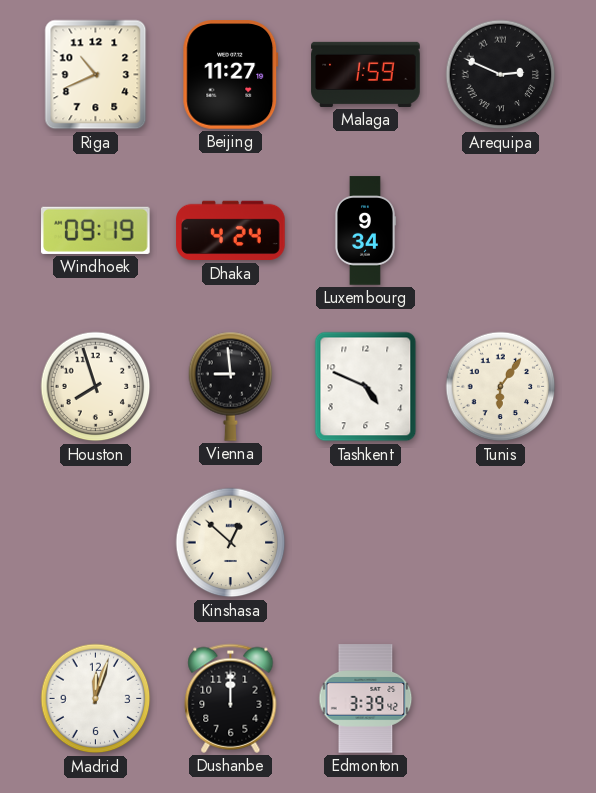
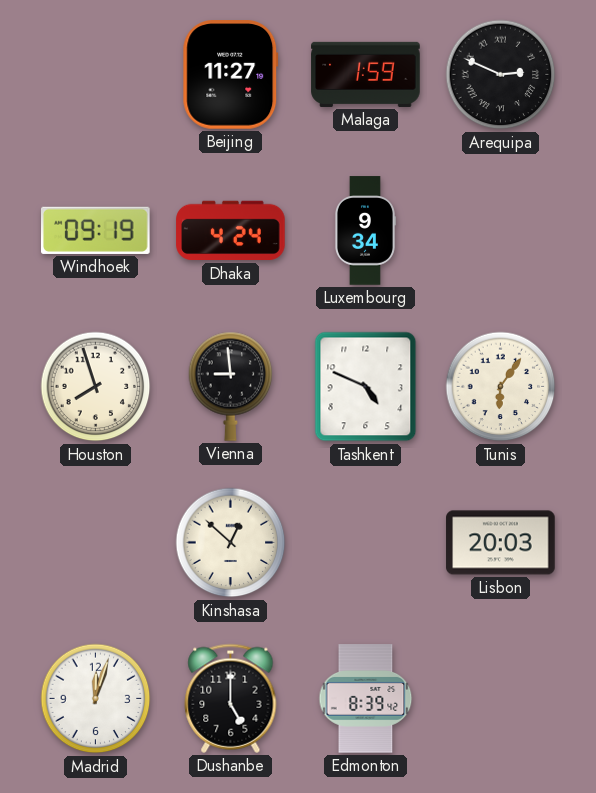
Riga: 10:41 -> none (96, 75)
Lisbon: none -> 20:03 (501, 543)
Dushanbe: 12:00 -> 5:00 (231, 698)
Edmonton: 3:39 -> 8:39 (366, 699)
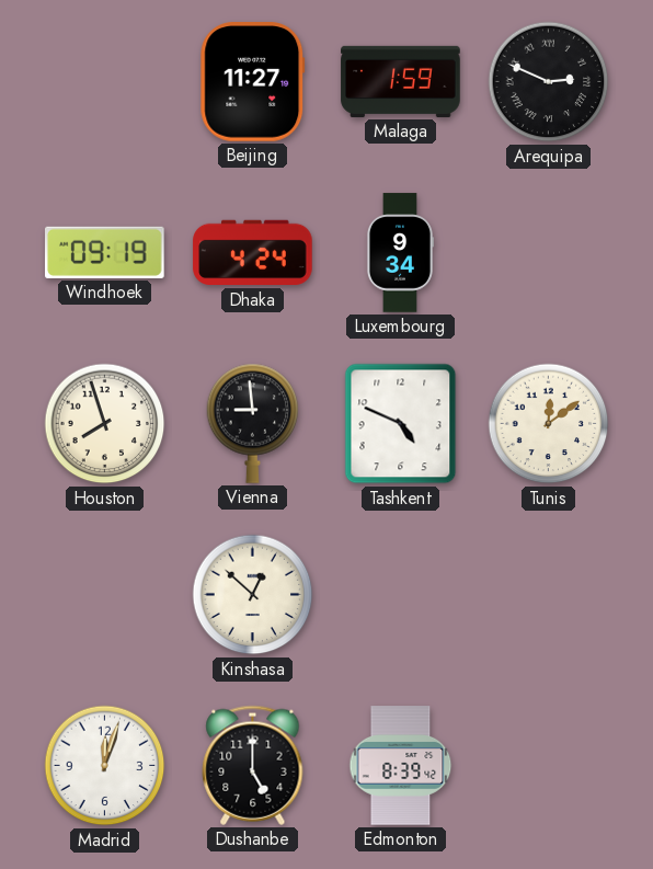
Tunis: 6:06 -> 12:09 (549, 424)
Lisbon: 20:03 -> none (501, 543)
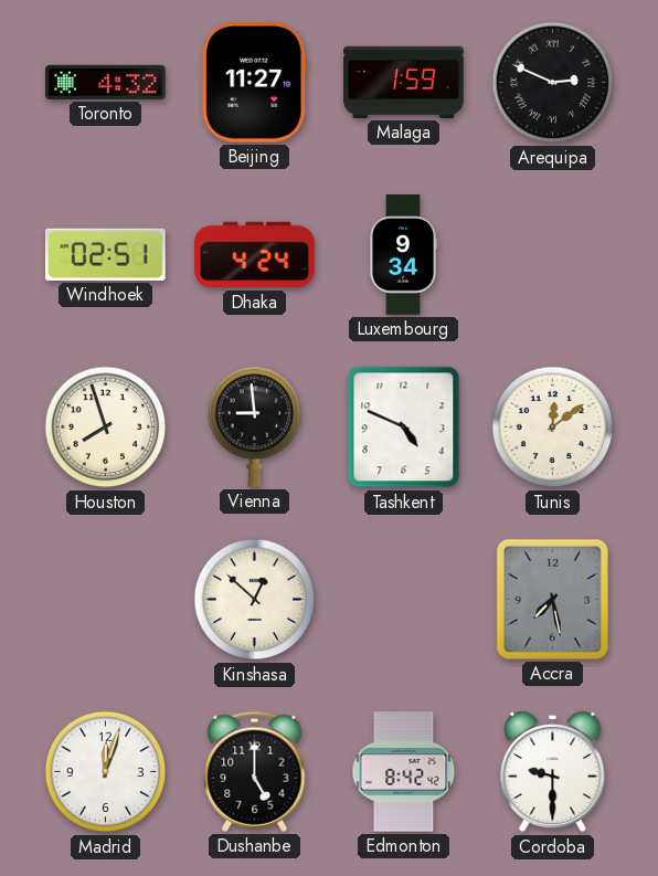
Toronto: none -> 4:32 (106, 82)
Windhoek: 09:19 -> 02:51 (106, 254)
Accra: none -> 7:28 (552, 599)
Edmonton: 8:39 -> 8:42 (404, 772)
Cordoba: none -> 9:30 (553, 772)
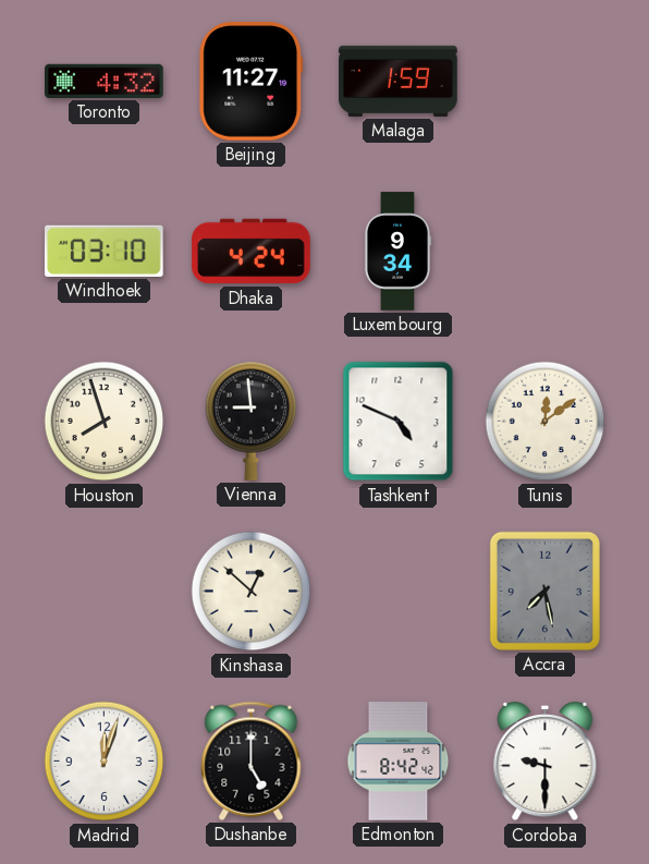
Arequipa: 2:49 -> none (553, 83)
Windhoek: 02:51 -> 03:10 (105, 251)
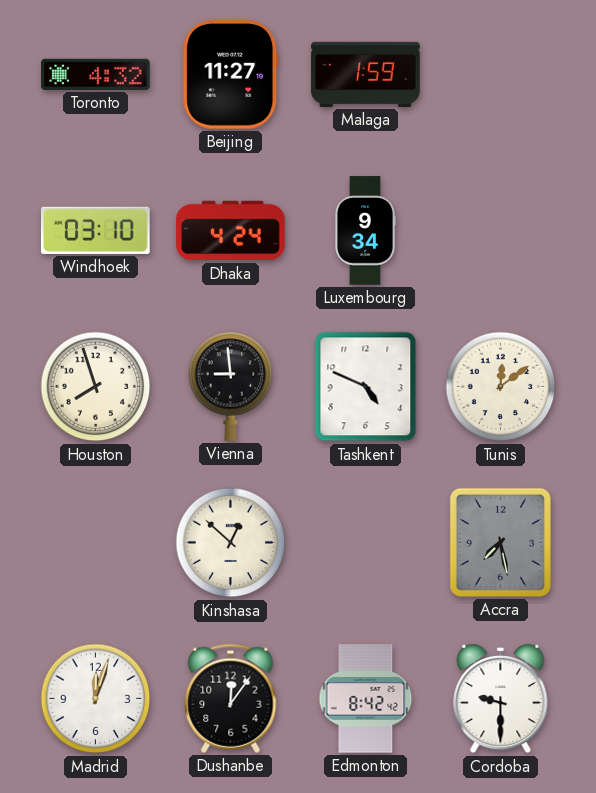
Dushanbe: 5:00 -> 12:06 (231, 698)
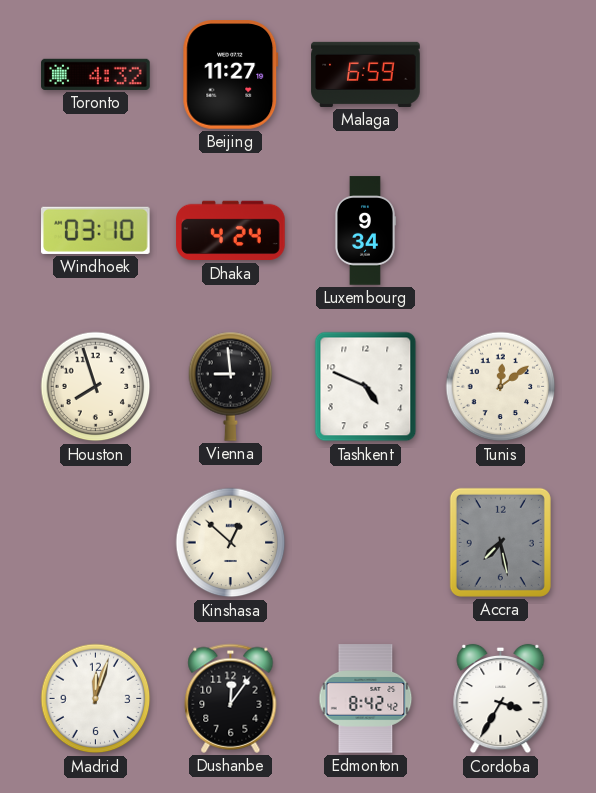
Malaga: 1:59 -> 6:59 (366, 74)
Cordoba: 9:30 -> 3:35 (501, 699)
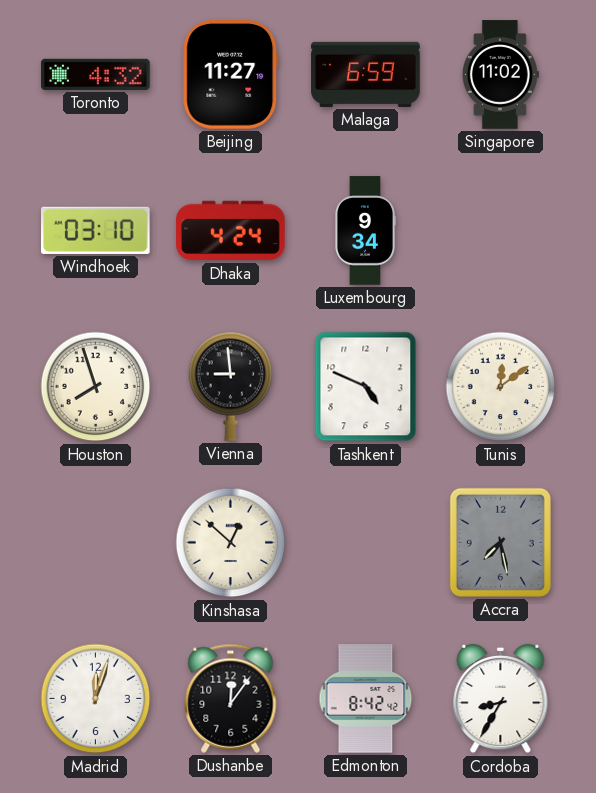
Singapore: none -> 11:02 (500, 75)
Cordoba: 3:35 -> 8:35 (501, 699)
